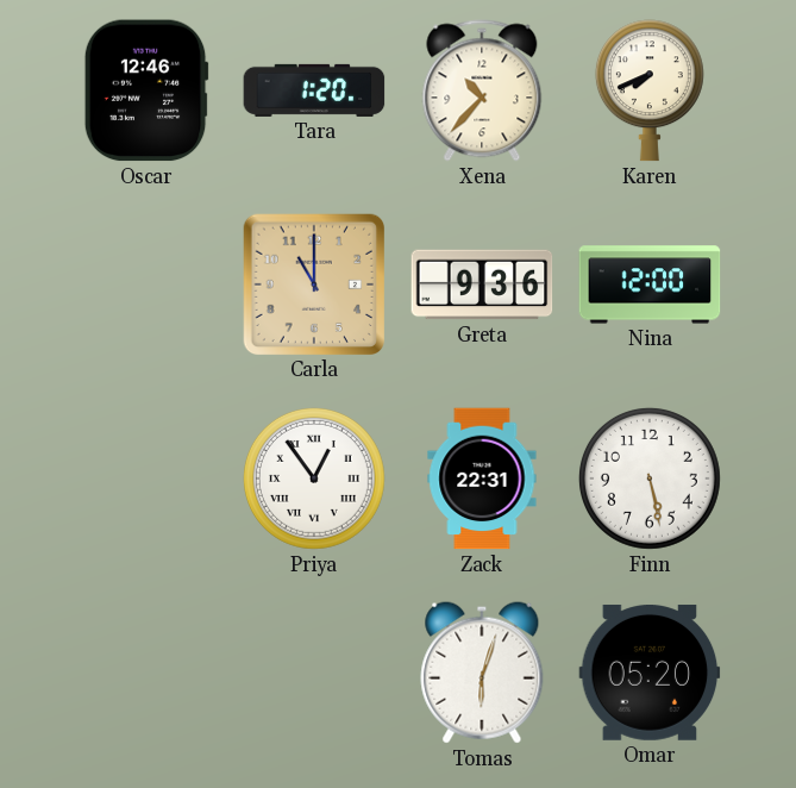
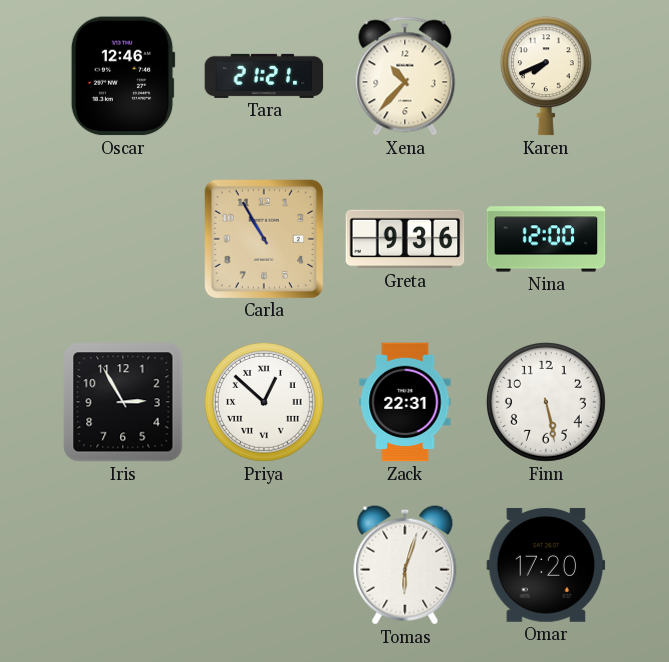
Tara: 1:20 -> 21:21 (264, 76)
Carla: 11:00 -> 10:55 (263, 238)
Iris: none -> 2:55 (123, 402)
Priya: 12:54 -> 12:52 (264, 402)
Omar: 05:20 -> 17:20 (546, 565)
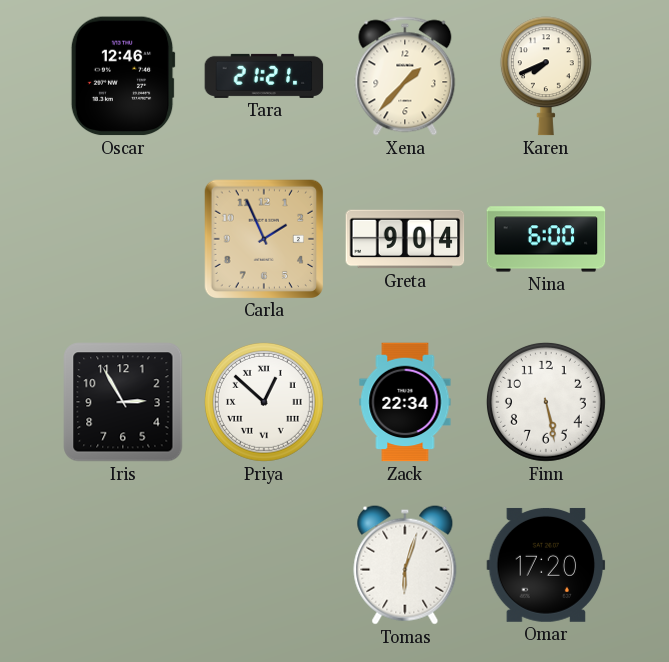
Xena: 10:37 -> 1:37 (405, 76)
Carla: 10:55 -> 1:56 (263, 238)
Greta: 9:36 -> 9:04 (405, 239)
Nina: 12:00 -> 6:00 (546, 239)
Zack: 22:31 -> 22:34 (405, 402)
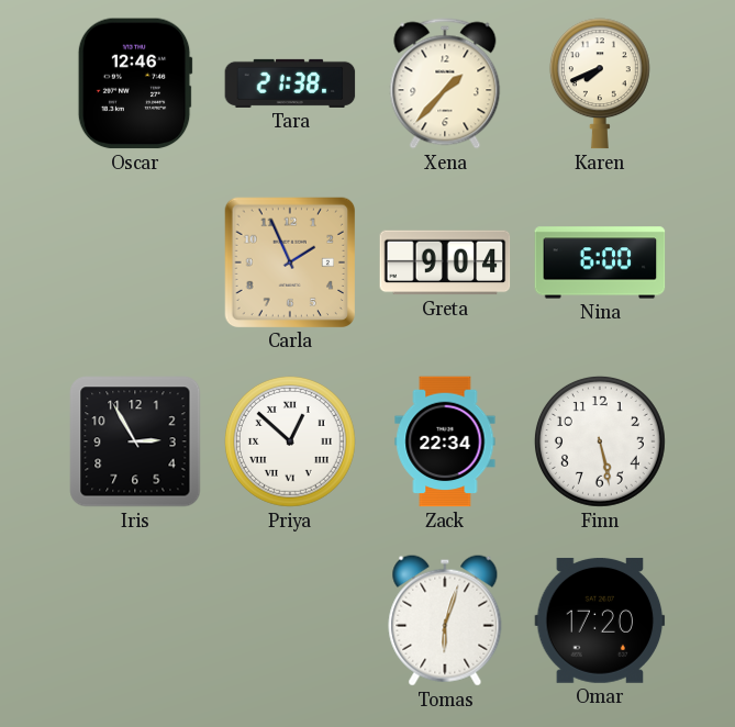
Tara: 21:21 -> 21:38 (290, 83)
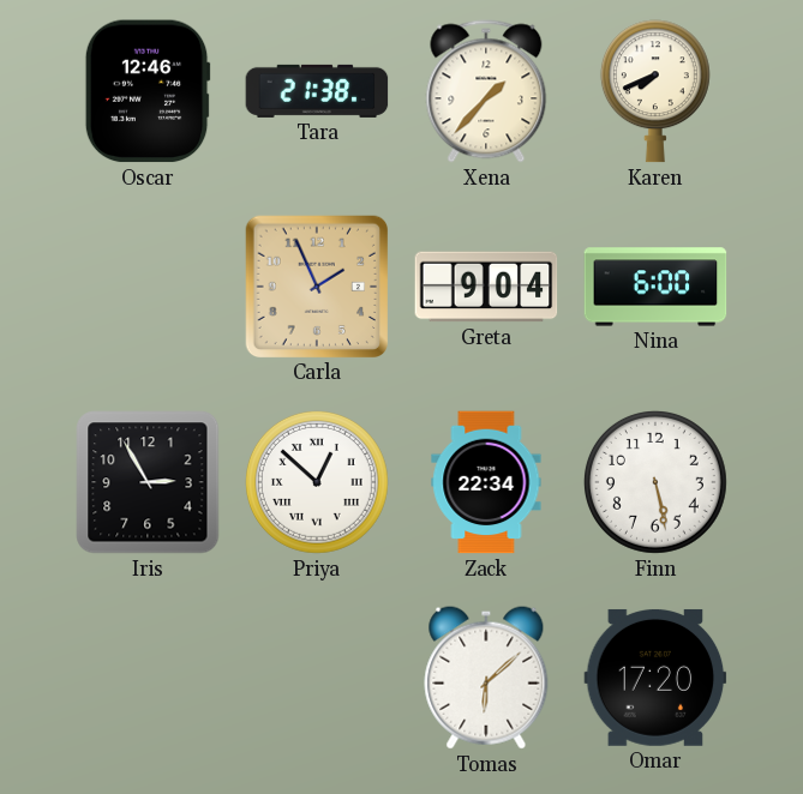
Tomas: 6:03 -> 6:08 (486, 678)
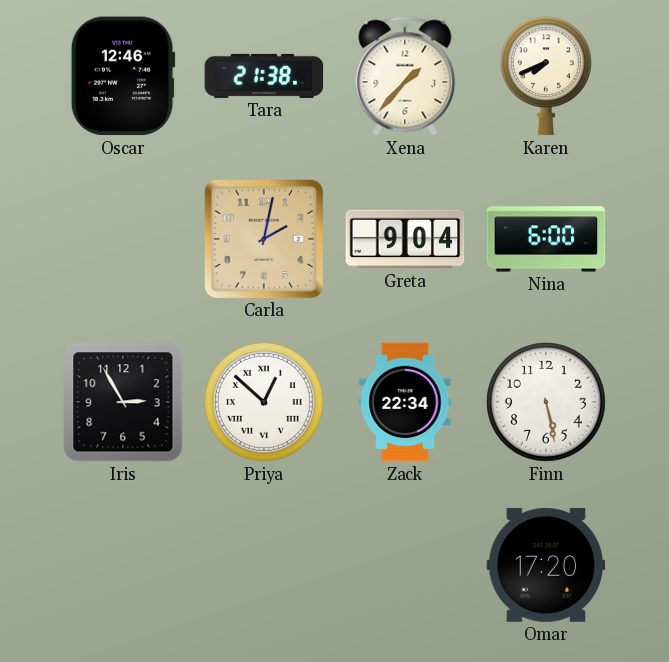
Carla: 1:56 -> 2:02 (263, 238)
Tomas: 6:08 -> none (486, 678)
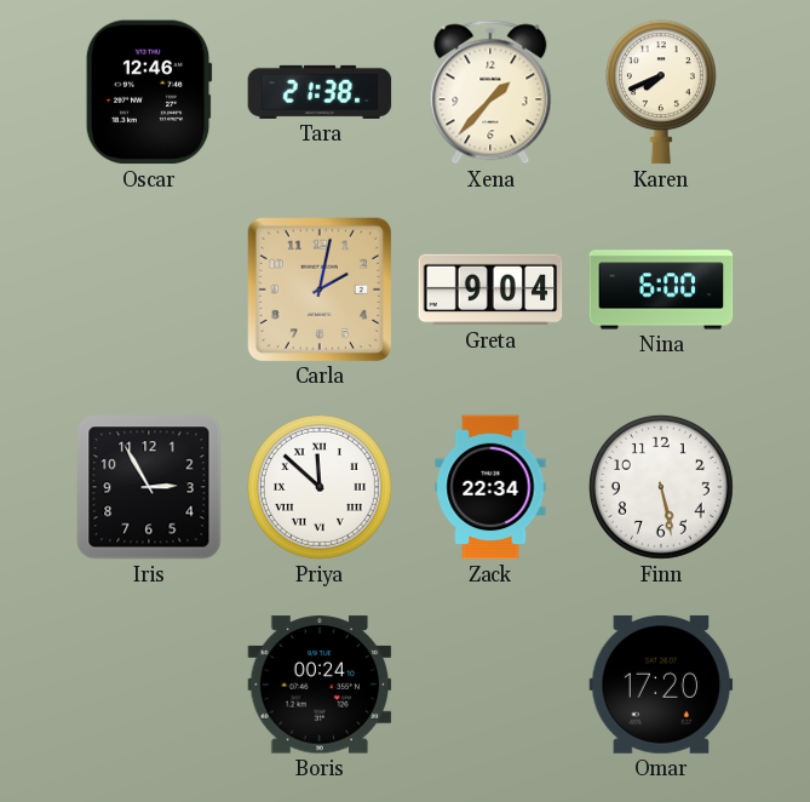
Priya: 12:52 -> 11:52 (320, 487)
Boris: none -> 00:24 (320, 684)
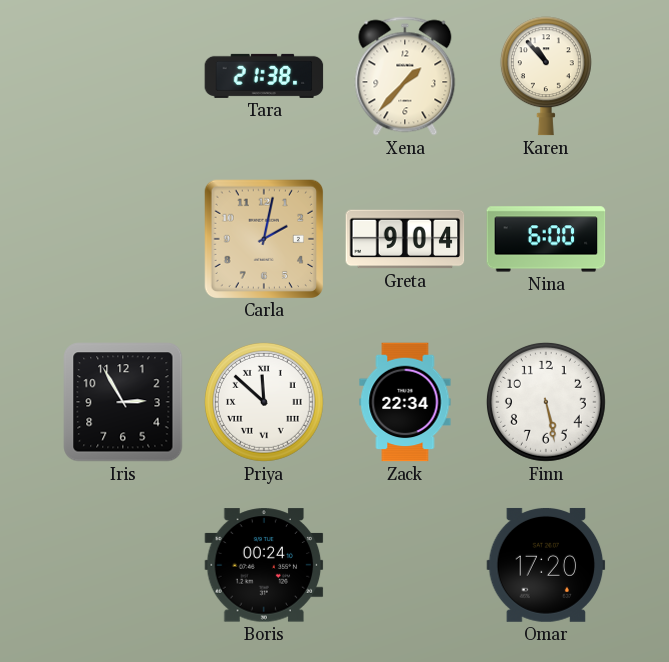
Oscar: 12:46 -> none (149, 92)
Karen: 7:41 -> 10:53 (546, 76)
